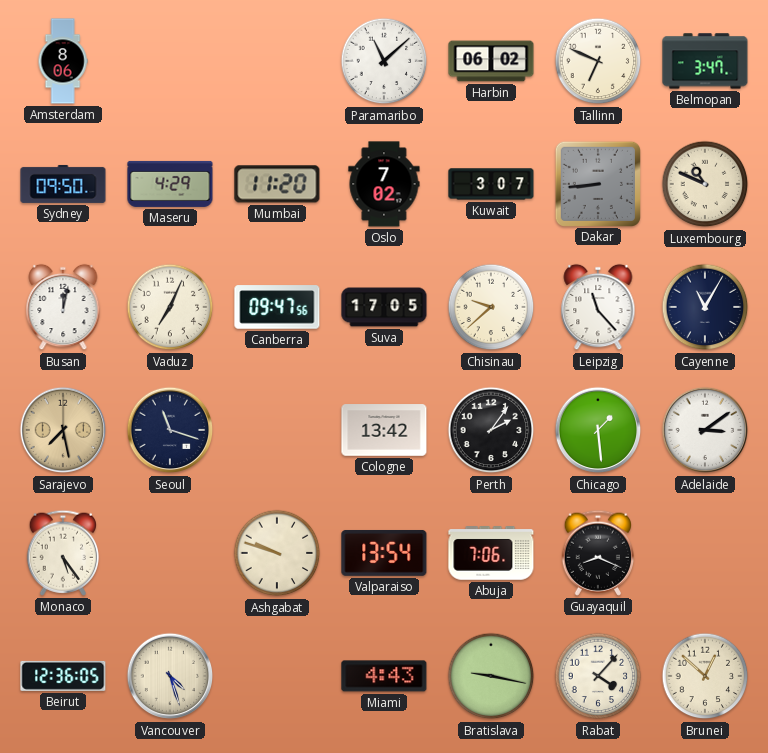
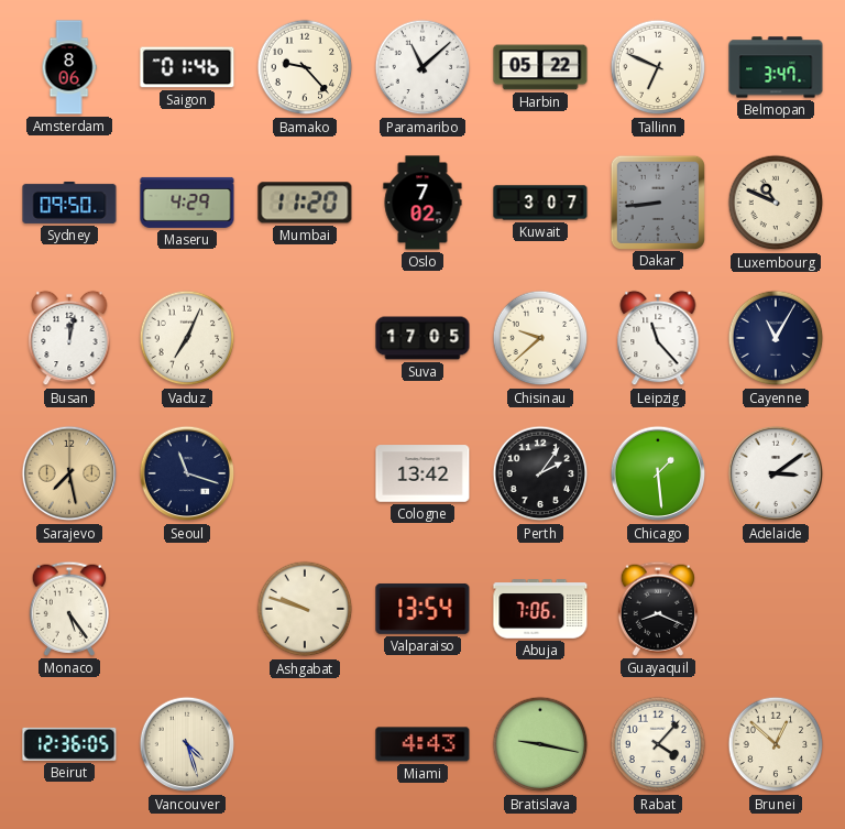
Saigon: none -> 01:46 (187, 67)
Bamako: none -> 9:23 (305, 67)
Harbin: 06:02 -> 05:22 (540, 67)
Canberra: 09:47 -> none (277, 307)
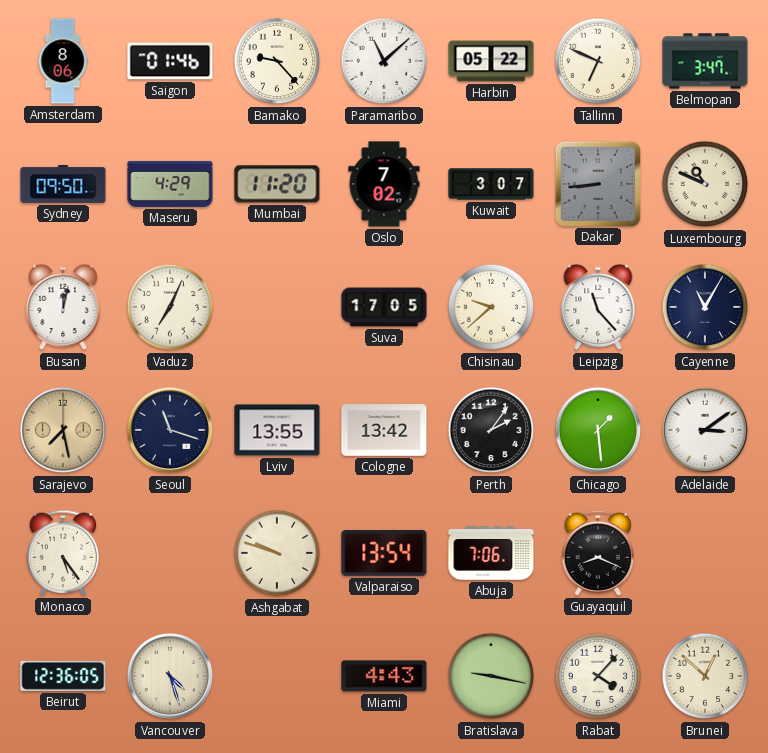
Lviv: none -> 13:55 (277, 430)
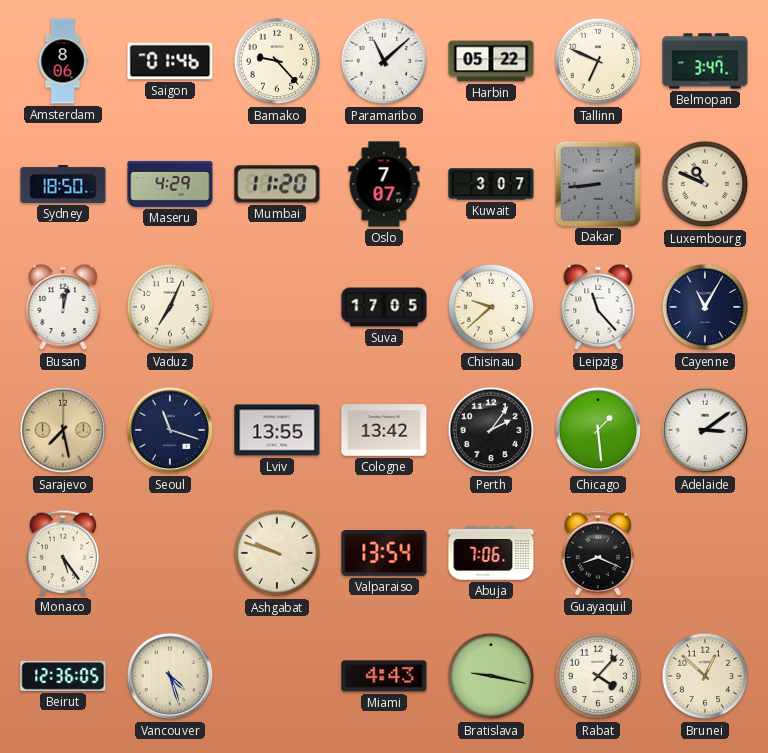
Sydney: 09:50 -> 18:50 (63, 184)
Oslo: 7:02 -> 7:07 (384, 184)
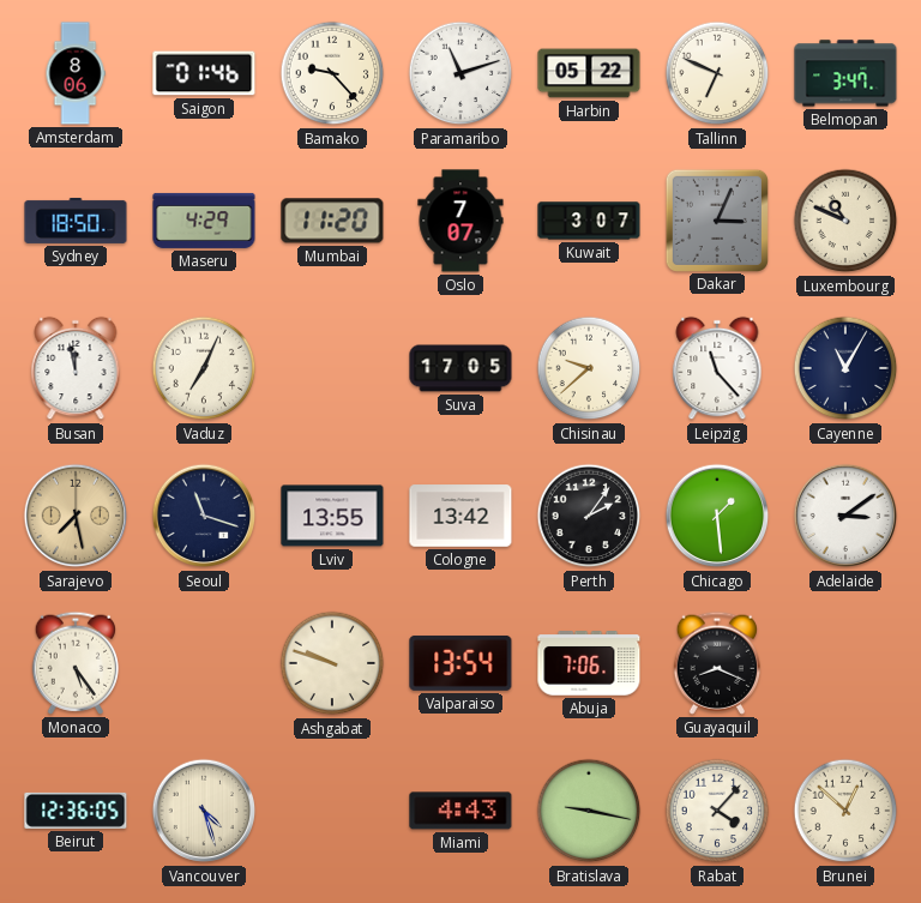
Paramaribo: 11:08 -> 11:12 (460, 73)
Dakar: 8:44 -> 3:04 (716, 219)
Busan: 12:02 -> 11:58 (76, 368)
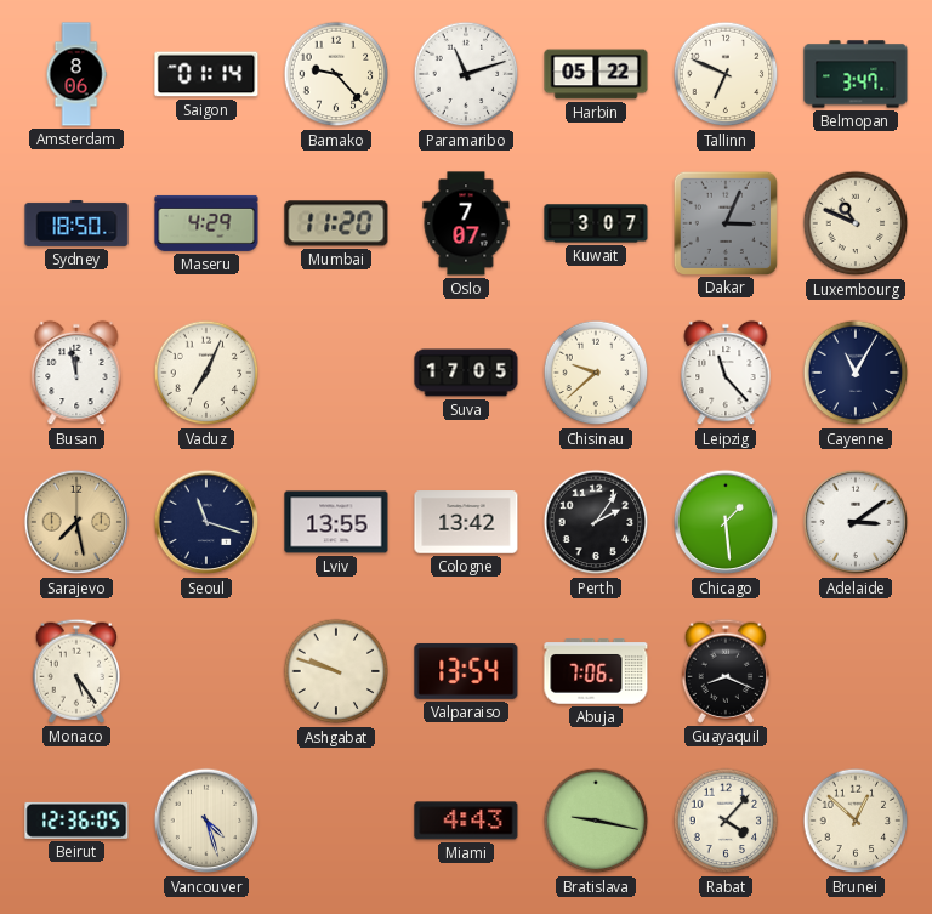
Saigon: 01:46 -> 01:14 (206, 74)
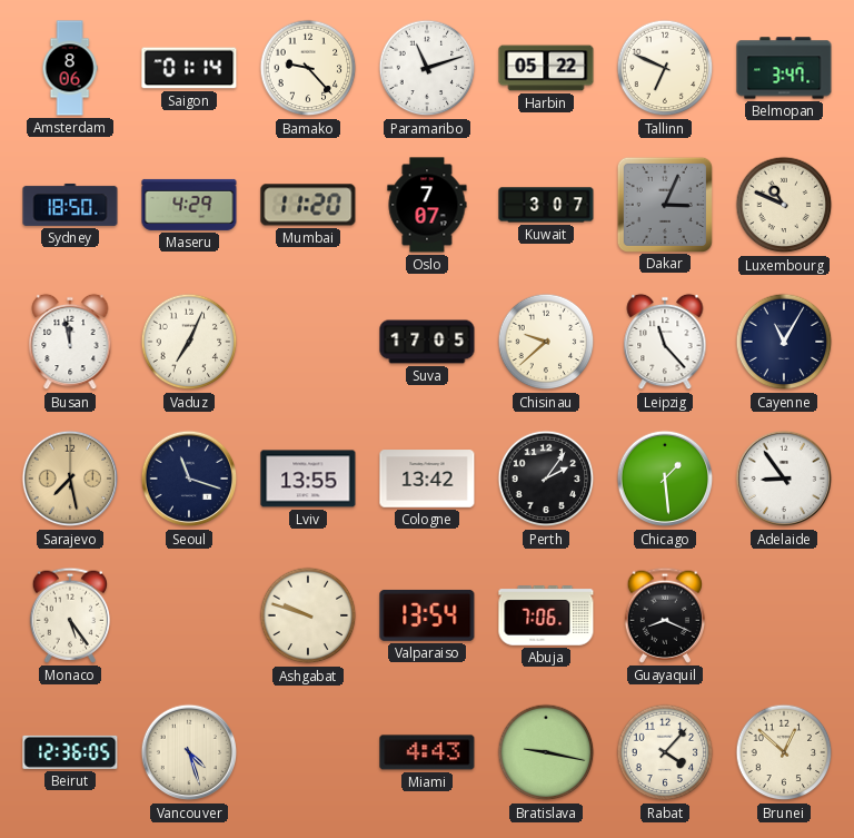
Adelaide: 3:09 -> 8:54 (784, 479)
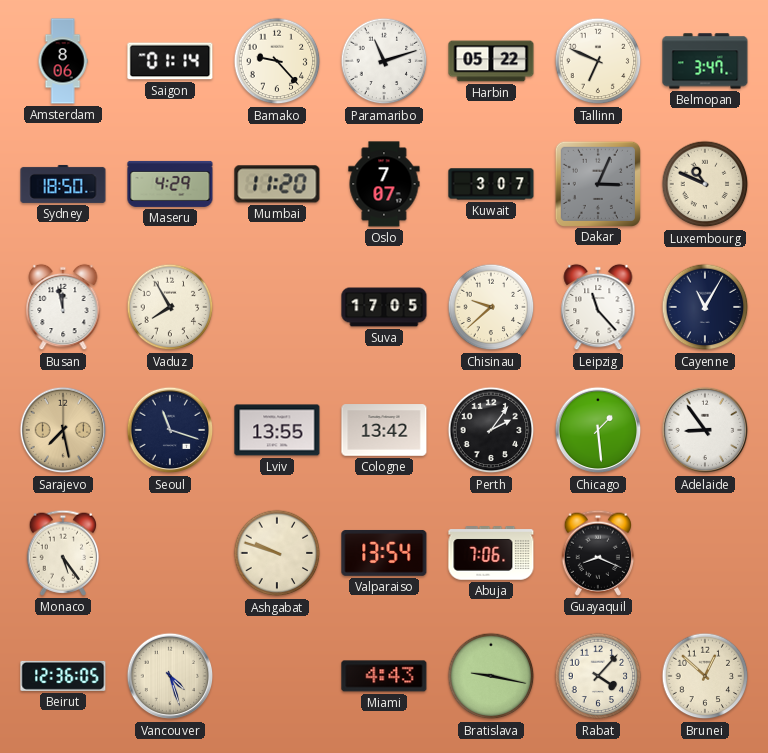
Vaduz: 7:04 -> 7:55 (170, 307)
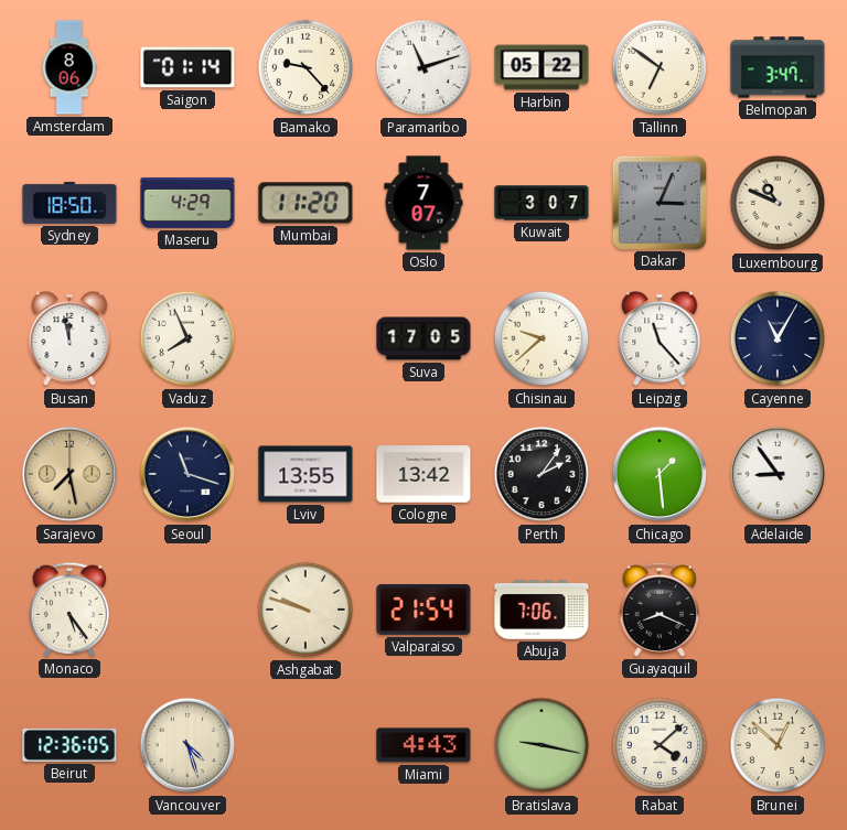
Tallinn: 6:49 -> 6:51 (660, 67)
Vaduz: 7:55 -> 7:56 (187, 338)
Valparaiso: 13:54 -> 21:54 (423, 610)
Rabat: 4:07 -> 4:08 (660, 745)
